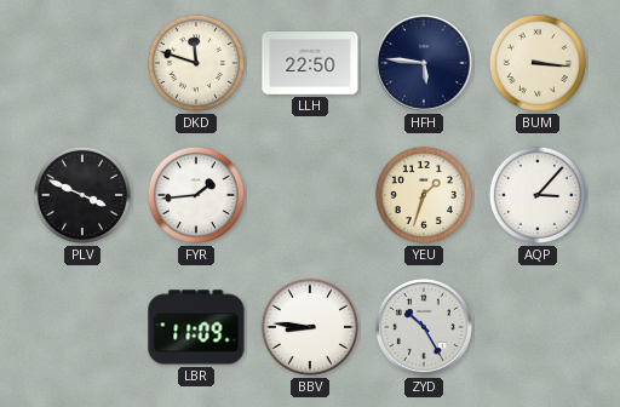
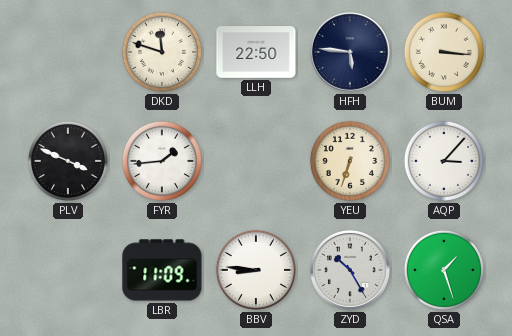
YEU: 1:33 -> 6:33 (350, 161)
QSA: none -> 1:27 (444, 270)
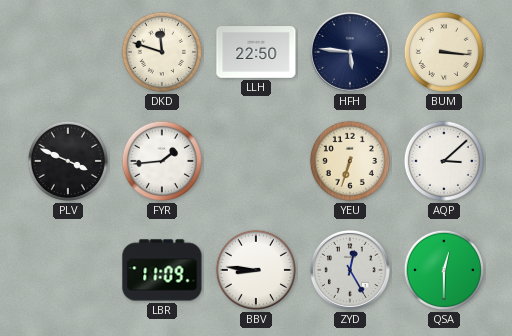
AQP: 3:07 -> 3:08 (444, 161)
ZYD: 10:25 -> 12:25 (350, 270)
QSA: 1:27 -> 12:30 (444, 270)
